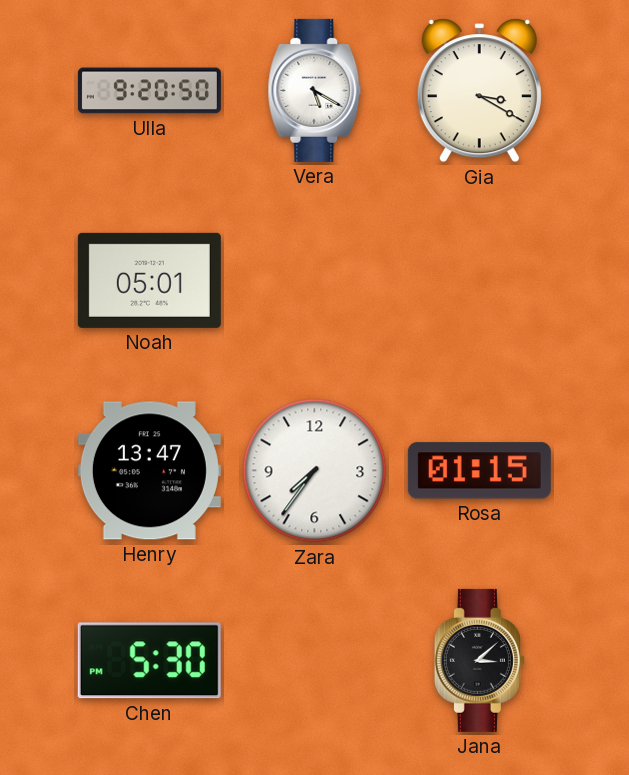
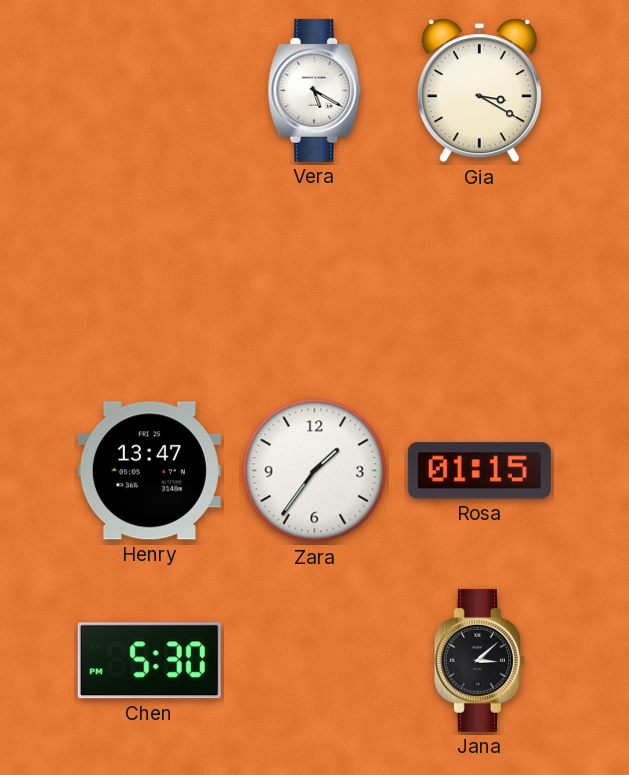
Ulla: 9:20 -> none (149, 91)
Noah: 05:01 -> none (149, 280)
Zara: 7:36 -> 1:36 (315, 471)
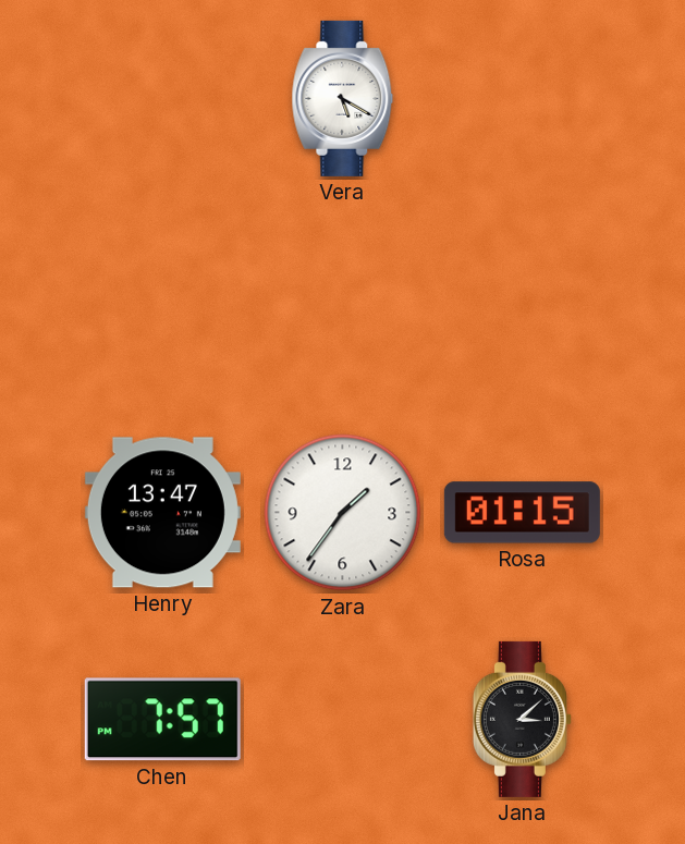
Gia: 3:20 -> none (479, 91)
Chen: 5:30 -> 7:57 (162, 720)
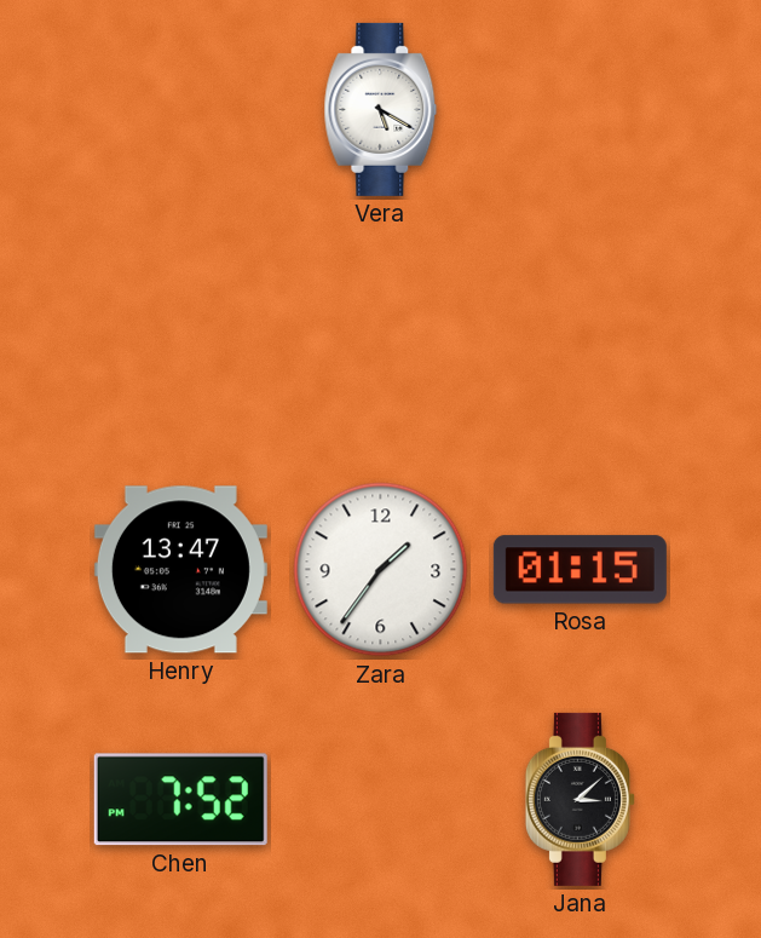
Chen: 7:57 -> 7:52 (180, 800)
